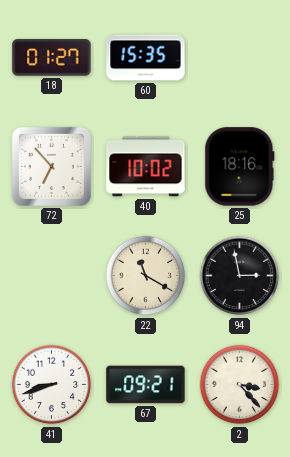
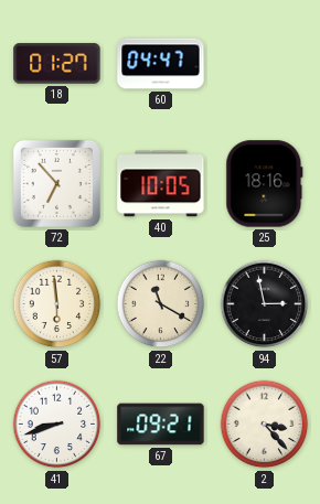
60: 15:35 -> 04:47 (161, 64)
40: 10:02 -> 10:05 (161, 184)
57: none -> 5:59 (57, 304)
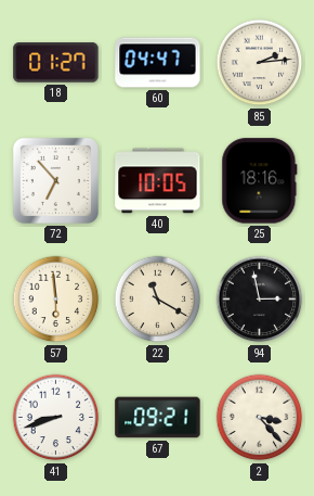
85: none -> 2:14 (260, 63)
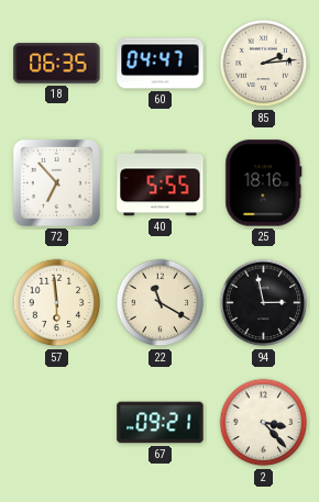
18: 01:27 -> 06:35 (57, 64)
40: 10:05 -> 5:55 (161, 183)
41: 8:42 -> none (56, 418)
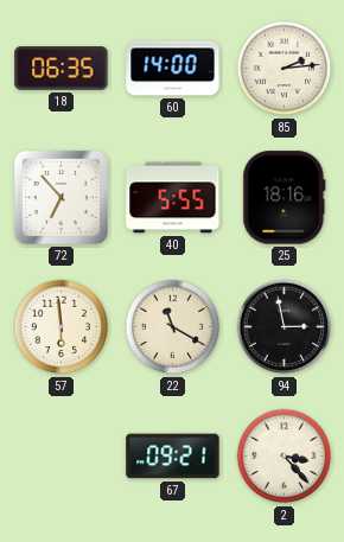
60: 04:47 -> 14:00 (173, 69)
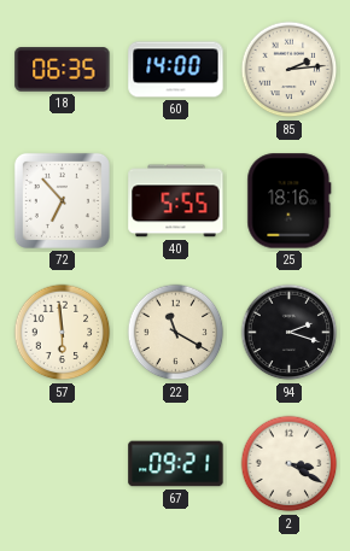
94: 2:58 -> 2:18 (290, 333)
2: 3:23 -> 3:20 (290, 464)
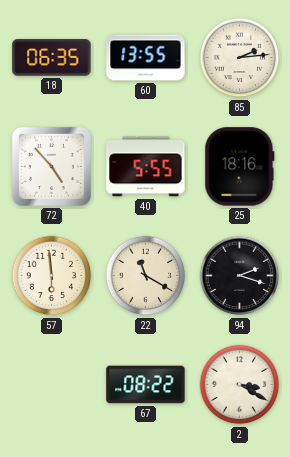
60: 14:00 -> 13:55 (146, 58)
72: 6:53 -> 4:53 (51, 166)
67: 09:21 -> 08:22 (146, 385)
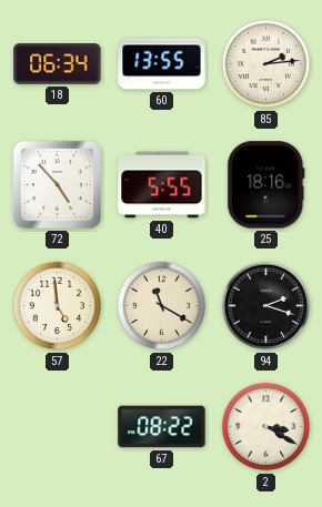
18: 06:35 -> 06:34 (58, 64)
57: 5:59 -> 4:59 (58, 306)
